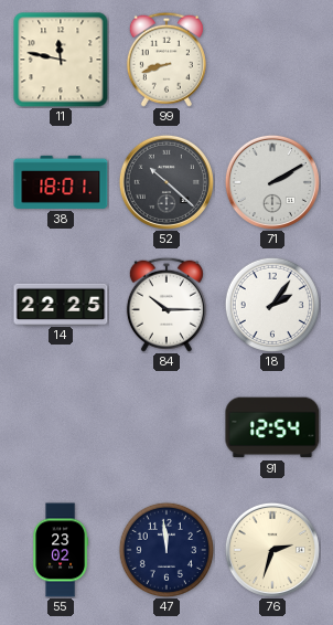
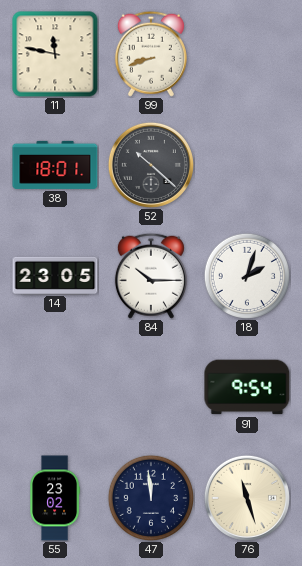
71: 2:10 -> none (272, 182)
14: 22:25 -> 23:05 (55, 275)
18: 2:06 -> 2:03 (246, 275)
91: 12:54 -> 9:54 (247, 387)
76: 2:33 -> 11:27 (247, 498)
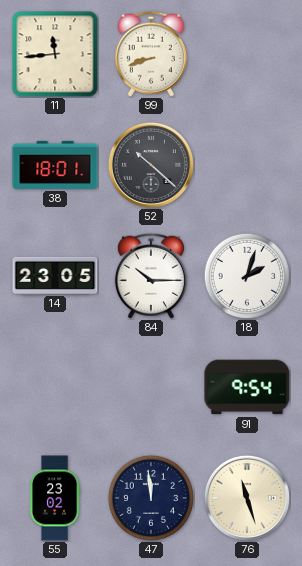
11: 11:47 -> 11:44 (55, 54)
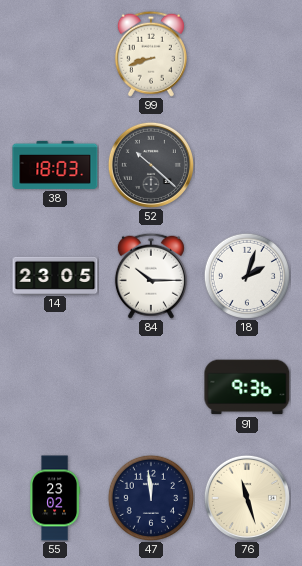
11: 11:44 -> none (55, 54)
38: 18:01 -> 18:03 (55, 165)
91: 9:54 -> 9:36 (247, 387)
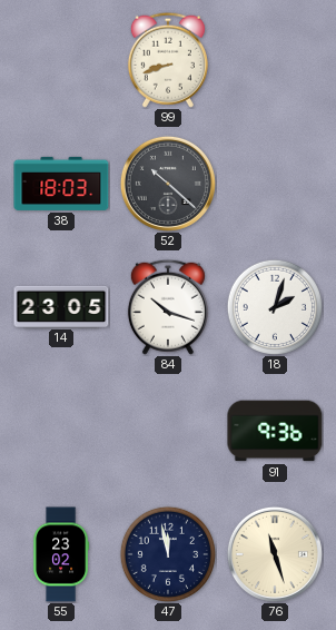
84: 10:15 -> 10:18 (168, 307)
47: 11:59 -> 11:58 (167, 553)
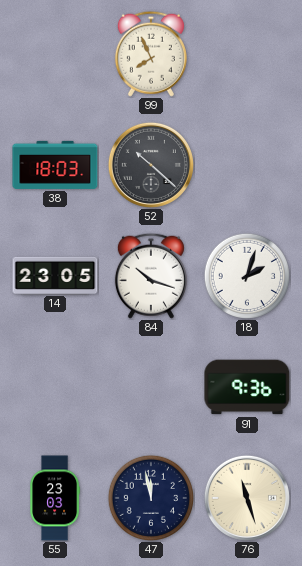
99: 8:42 -> 7:56 (151, 54)
55: 23:02 -> 23:03 (55, 498)
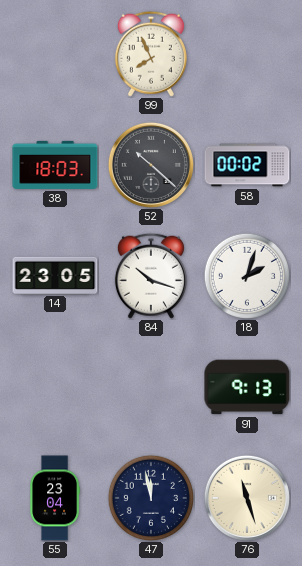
58: none -> 00:02 (247, 165)
91: 9:36 -> 9:13 (247, 387)
55: 23:03 -> 23:04 (55, 498)
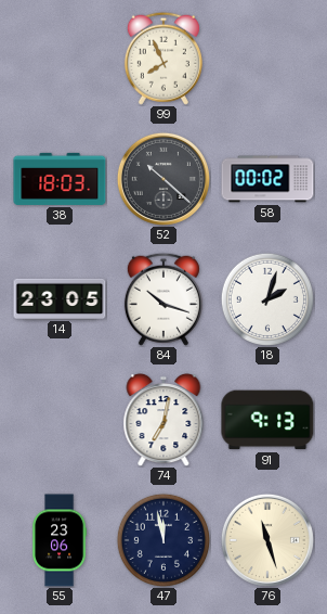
74: none -> 7:02 (163, 420)
55: 23:04 -> 23:06 (60, 540)
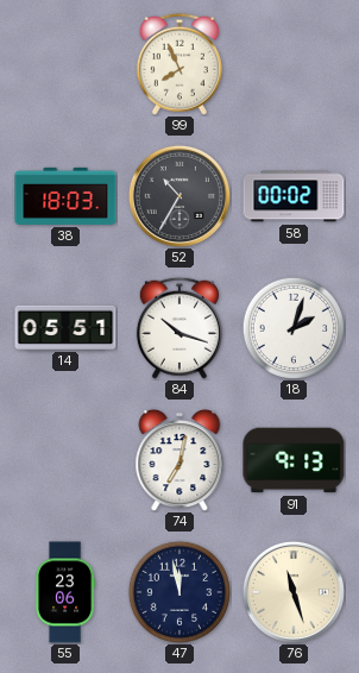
52: 10:22 -> 10:35 (179, 196)
14: 23:05 -> 05:51 (65, 327)
